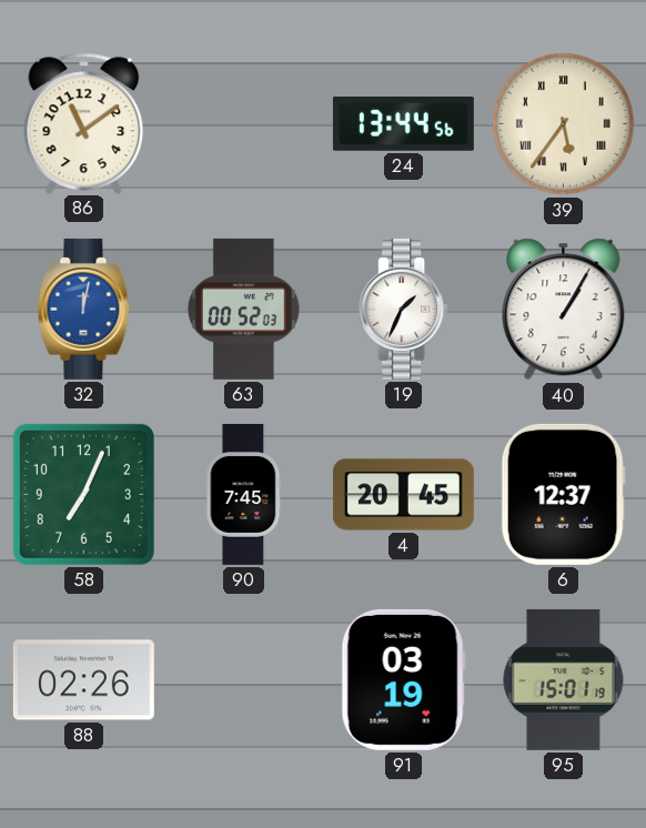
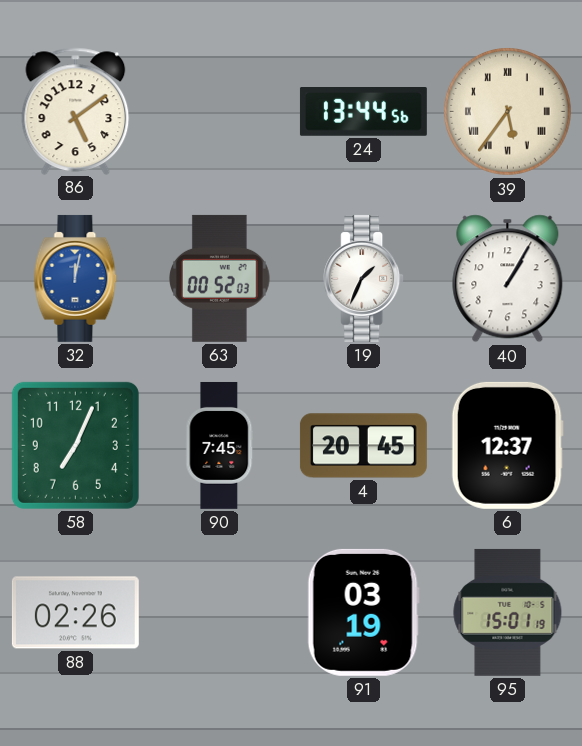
86: 11:09 -> 5:09 (76, 111)
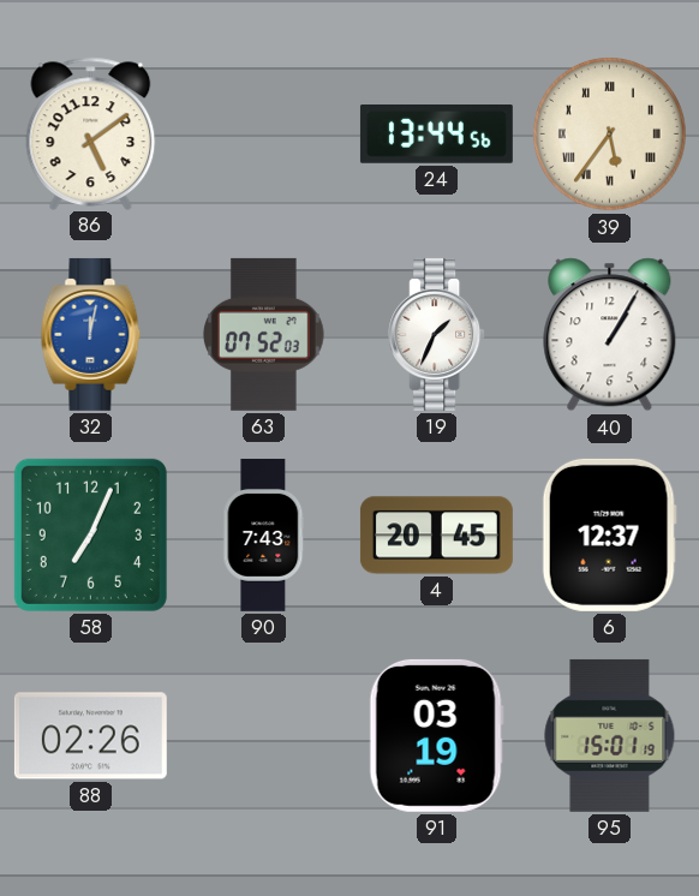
63: 00:52 -> 07:52 (264, 334)
90: 7:45 -> 7:43 (264, 534)
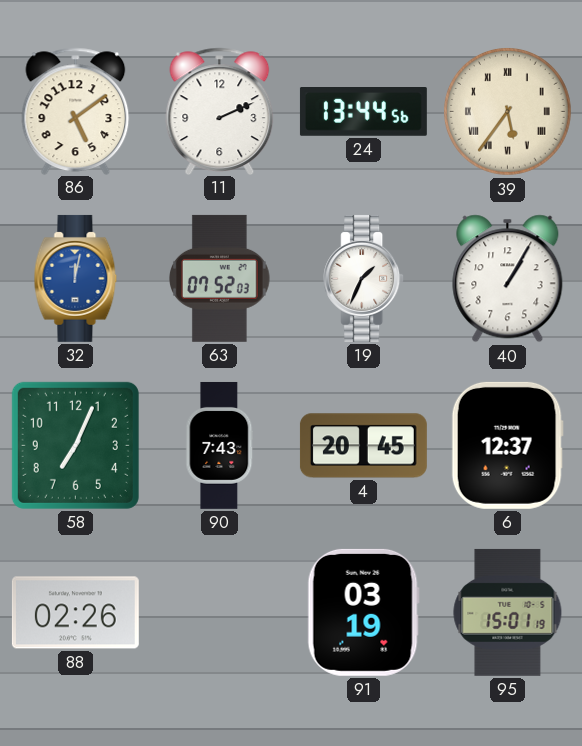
11: none -> 2:11 (220, 111)
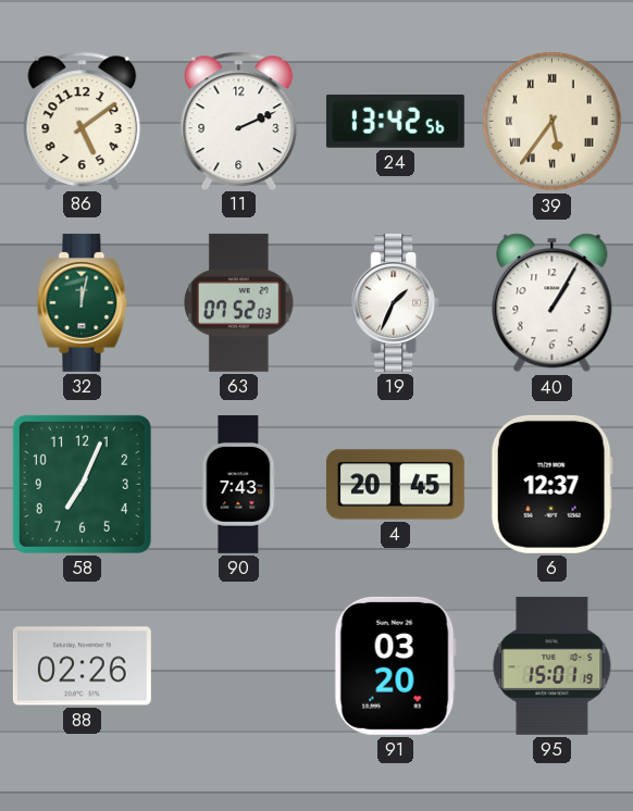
24: 13:44 -> 13:42 (395, 122)
32 dial: blue -> green (83, 302)
91: 03:19 -> 03:20 (395, 665)
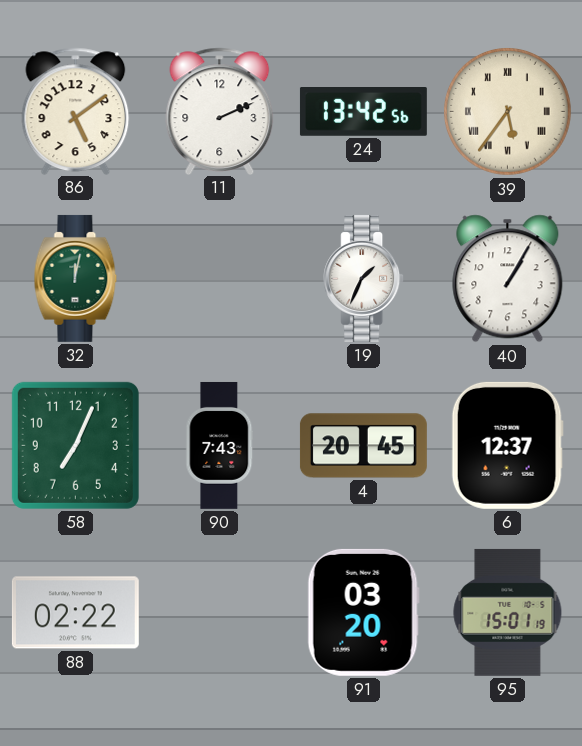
63: 07:52 -> none (239, 302)
88: 02:26 -> 02:22 (75, 613)
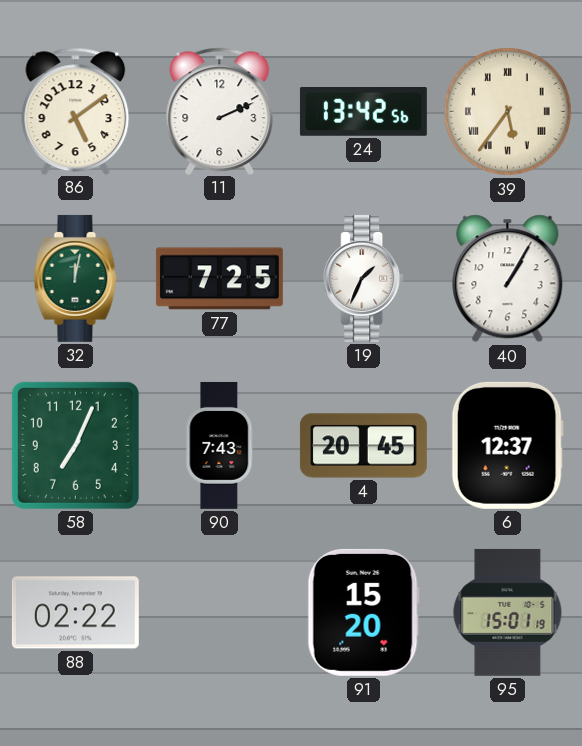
77: none -> 7:25 (219, 279)
91: 03:20 -> 15:20 (363, 612)
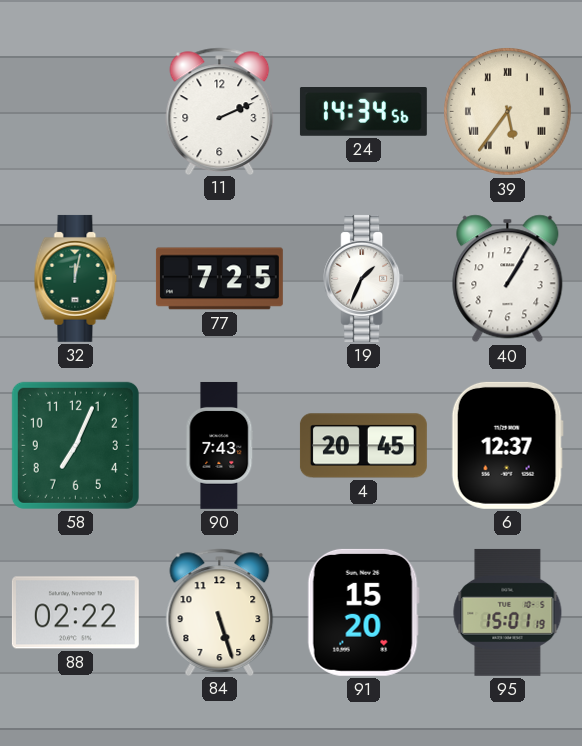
86: 5:09 -> none (76, 111)
24: 13:42 -> 14:34 (363, 112)
84: none -> 5:27 (220, 612)
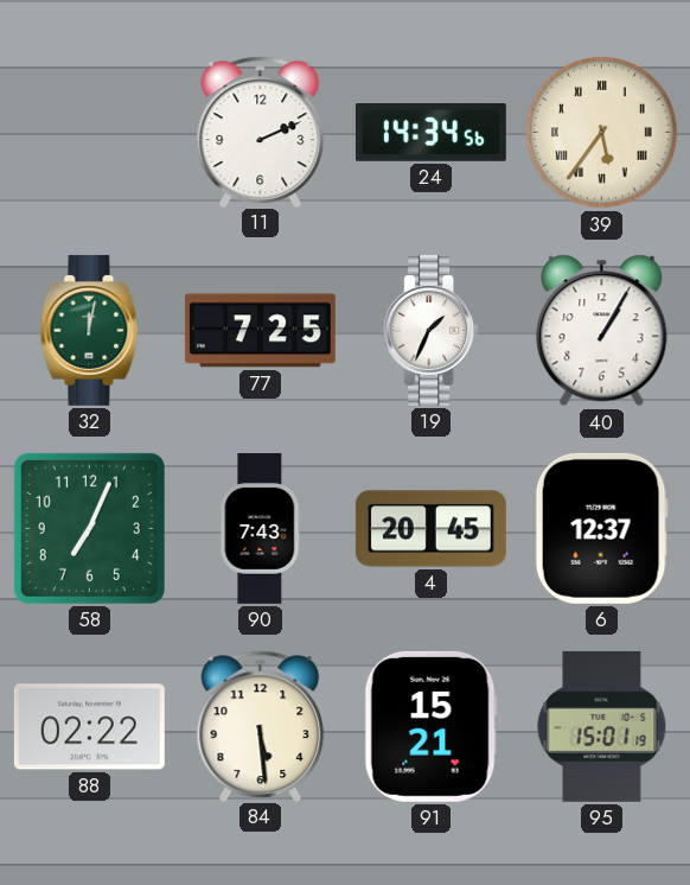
84: 5:27 -> 5:29 (261, 726)
91: 15:20 -> 15:21 (430, 726)
